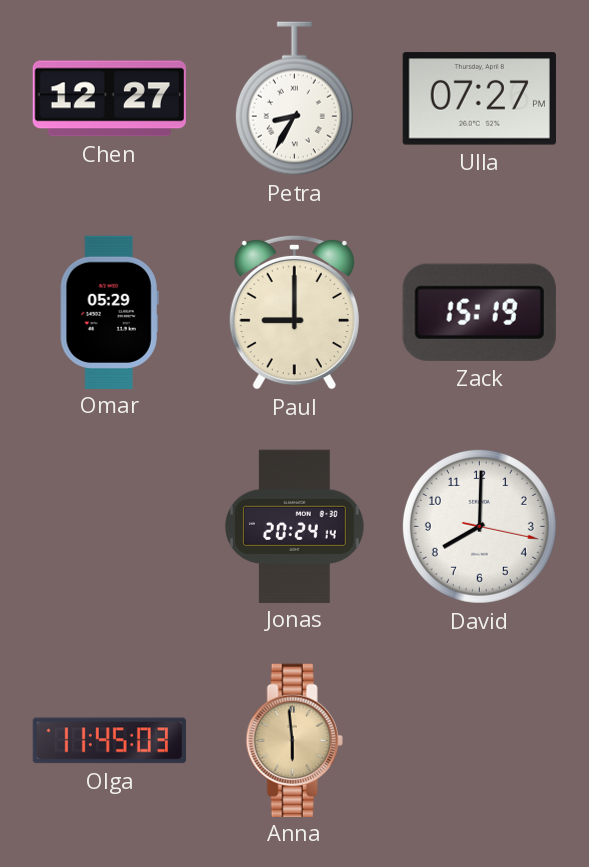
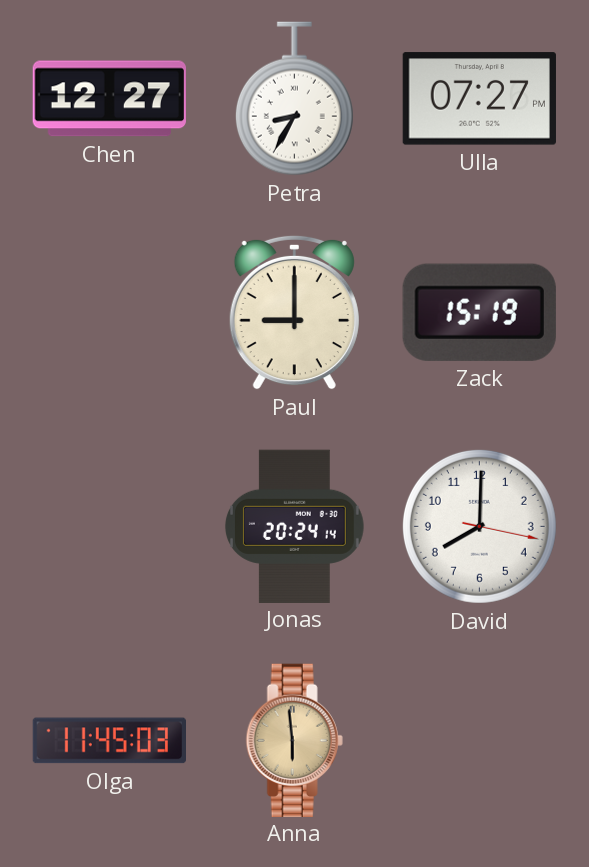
Omar: 05:29 -> none (109, 312)
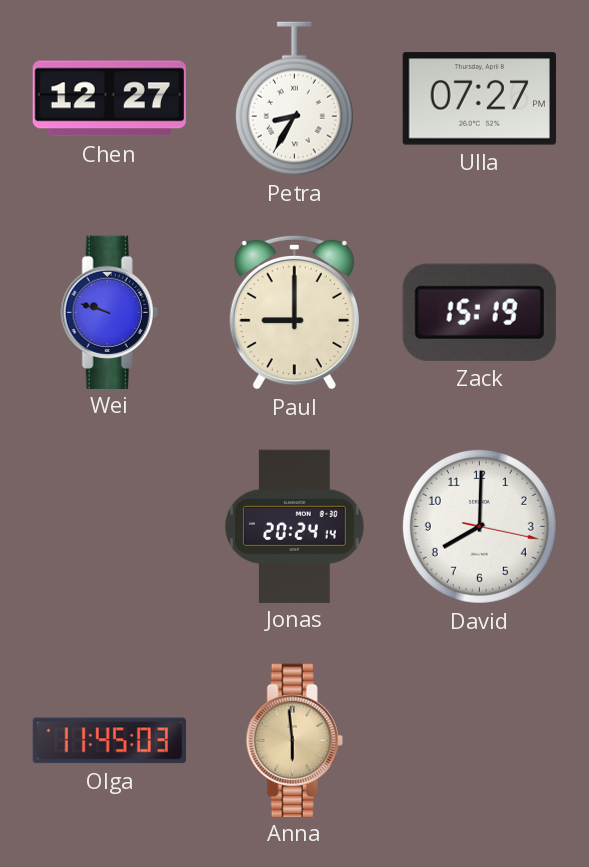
Wei: none -> 9:48 (109, 312)
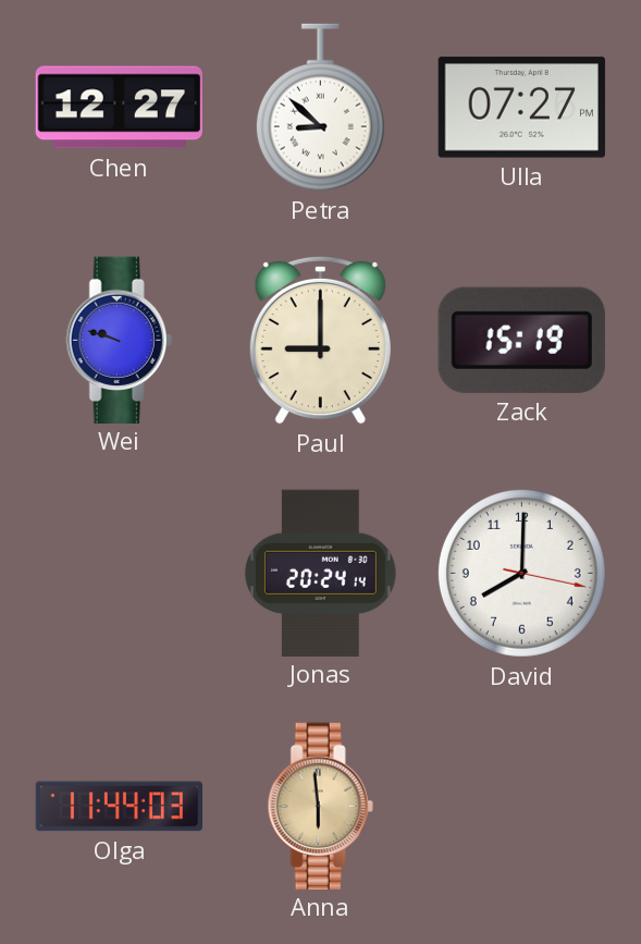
Petra: 8:35 -> 8:52 (320, 108)
Olga: 11:45 -> 11:44 (119, 807)
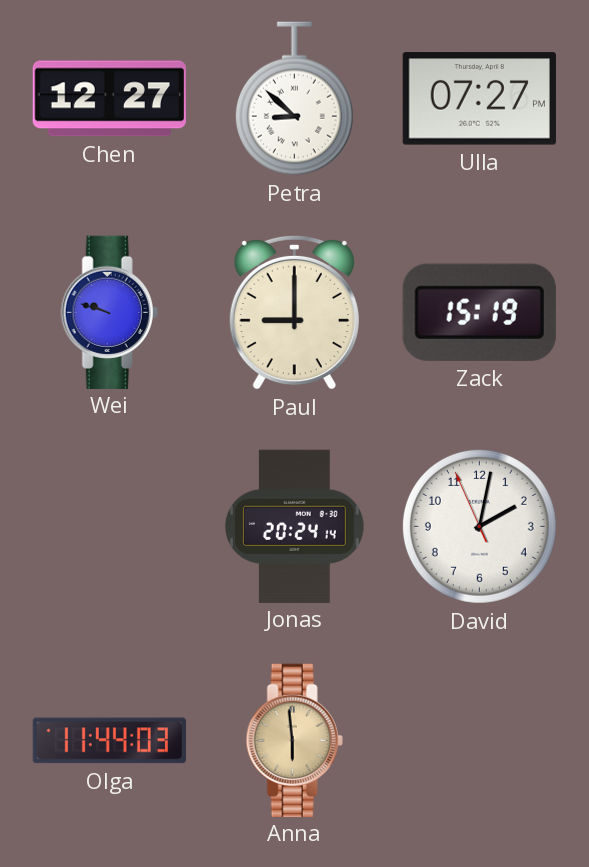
David: 8:00 -> 2:01 (479, 526)
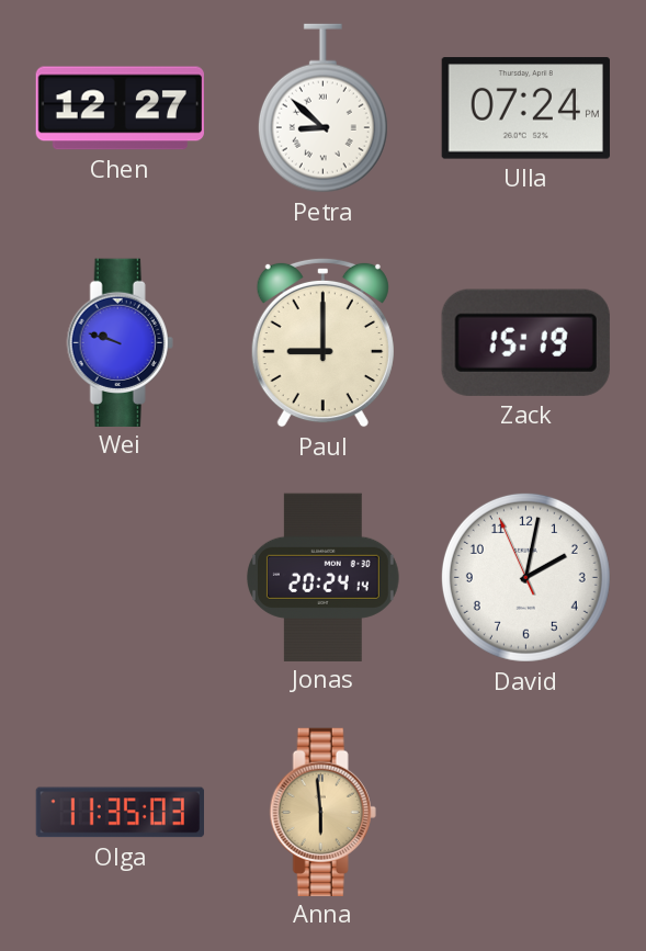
Ulla: 07:27 -> 07:24 (525, 109)
Olga: 11:44 -> 11:35 (120, 813)
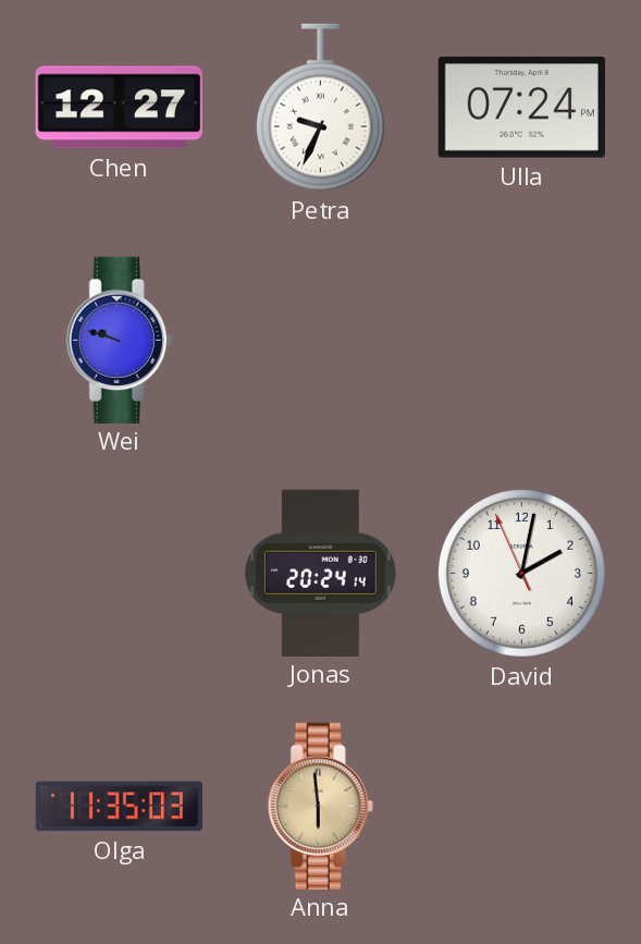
Petra: 8:52 -> 9:34 (320, 108)
Paul: 9:00 -> none (322, 342)
Zack: 15:19 -> none (525, 342)
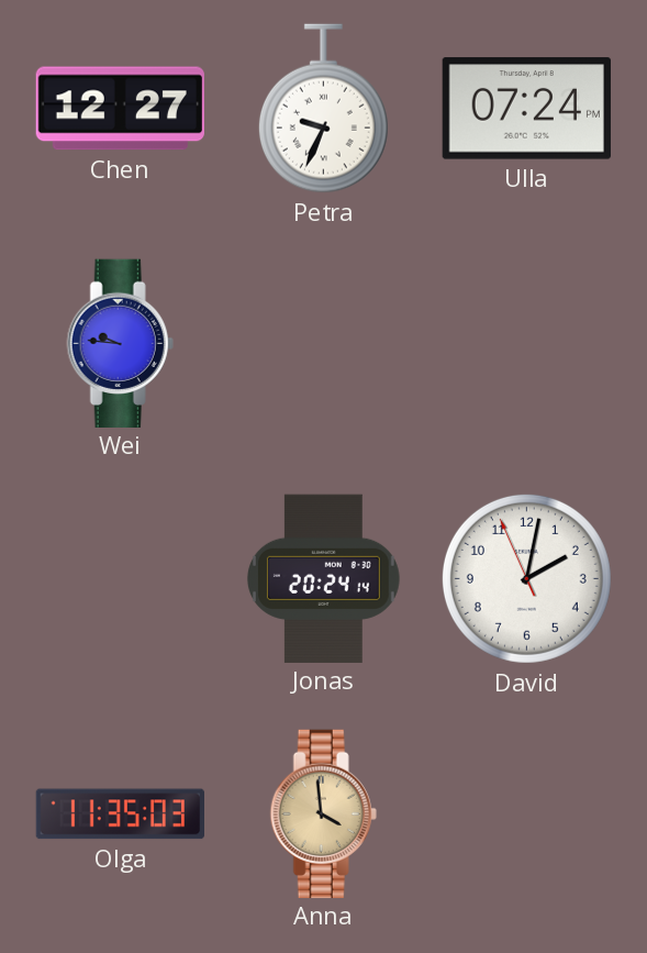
Wei: 9:48 -> 9:46 (120, 343)
Anna: 5:59 -> 3:59 (323, 813)
